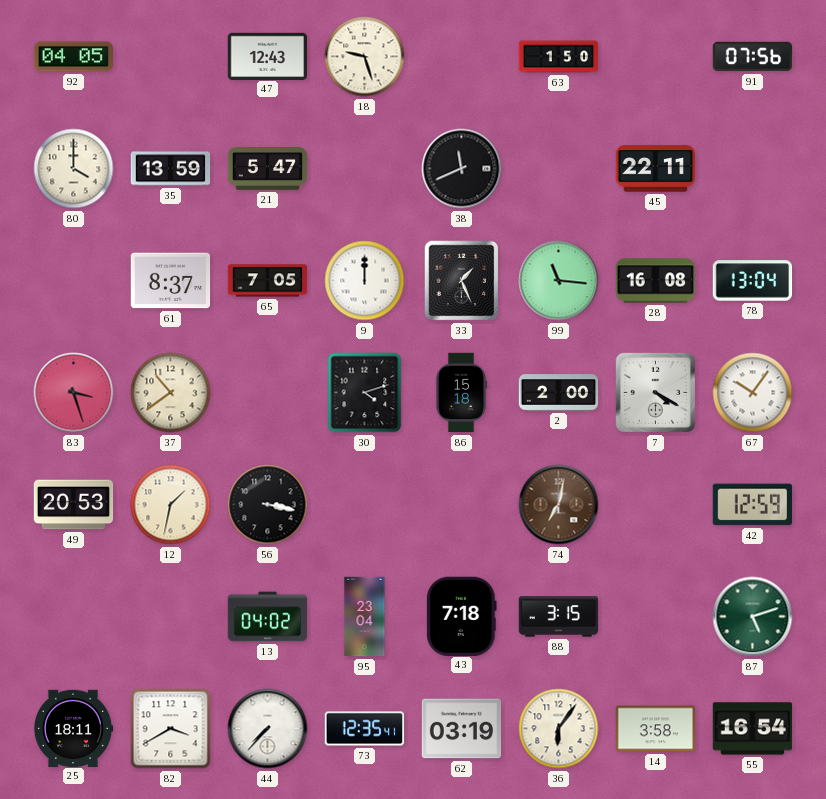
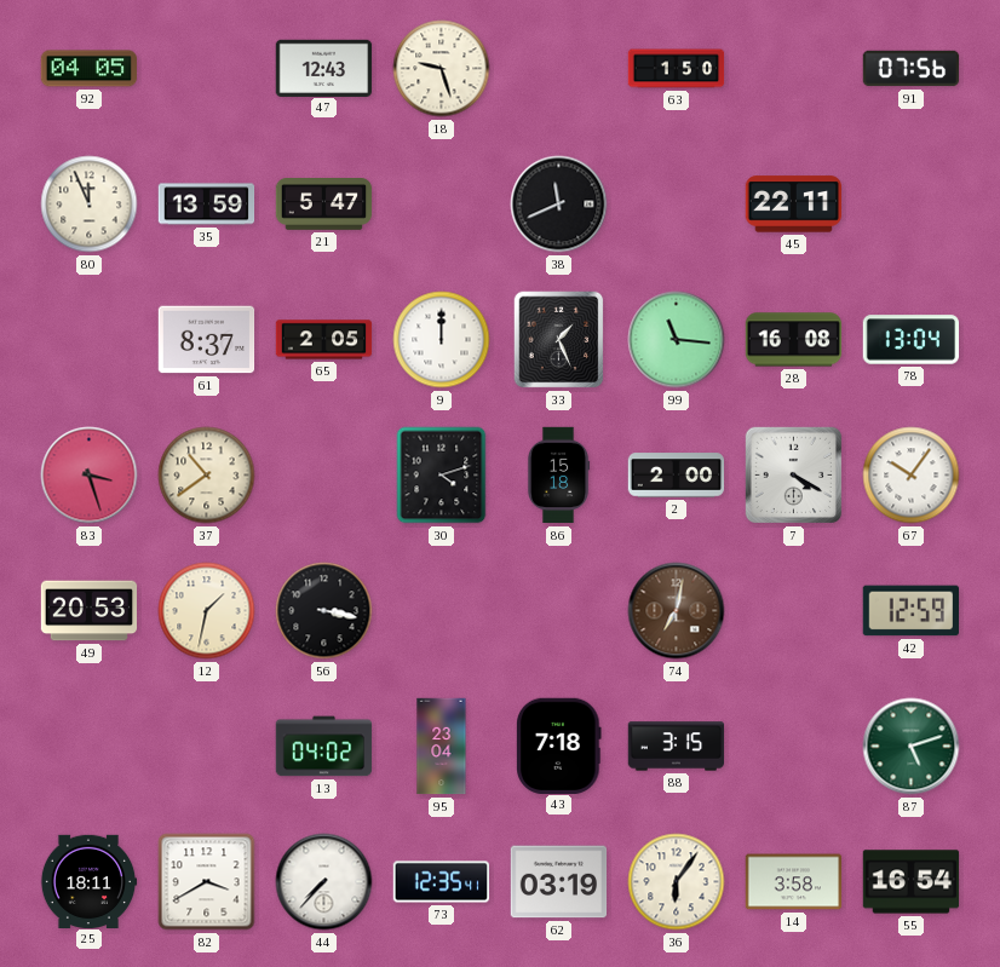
80: 4:00 -> 11:56 (90, 205)
65: 7:05 -> 2:05 (324, 340)
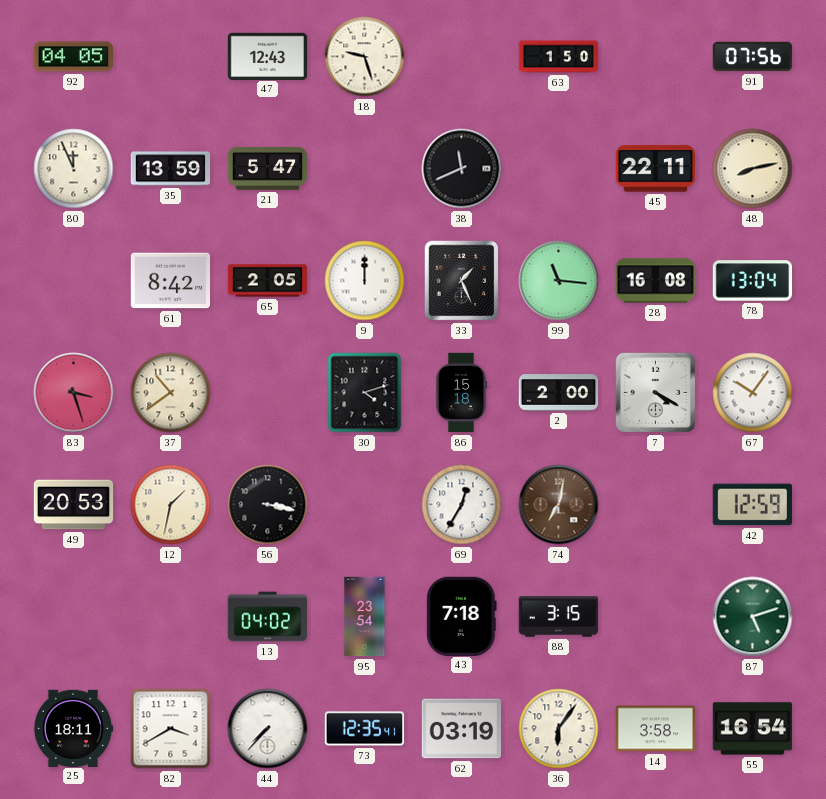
48: none -> 8:13 (753, 169)
61: 8:37 -> 8:42 (171, 281)
69: none -> 12:35 (462, 505)
95: 23:04 -> 23:54 (365, 617)
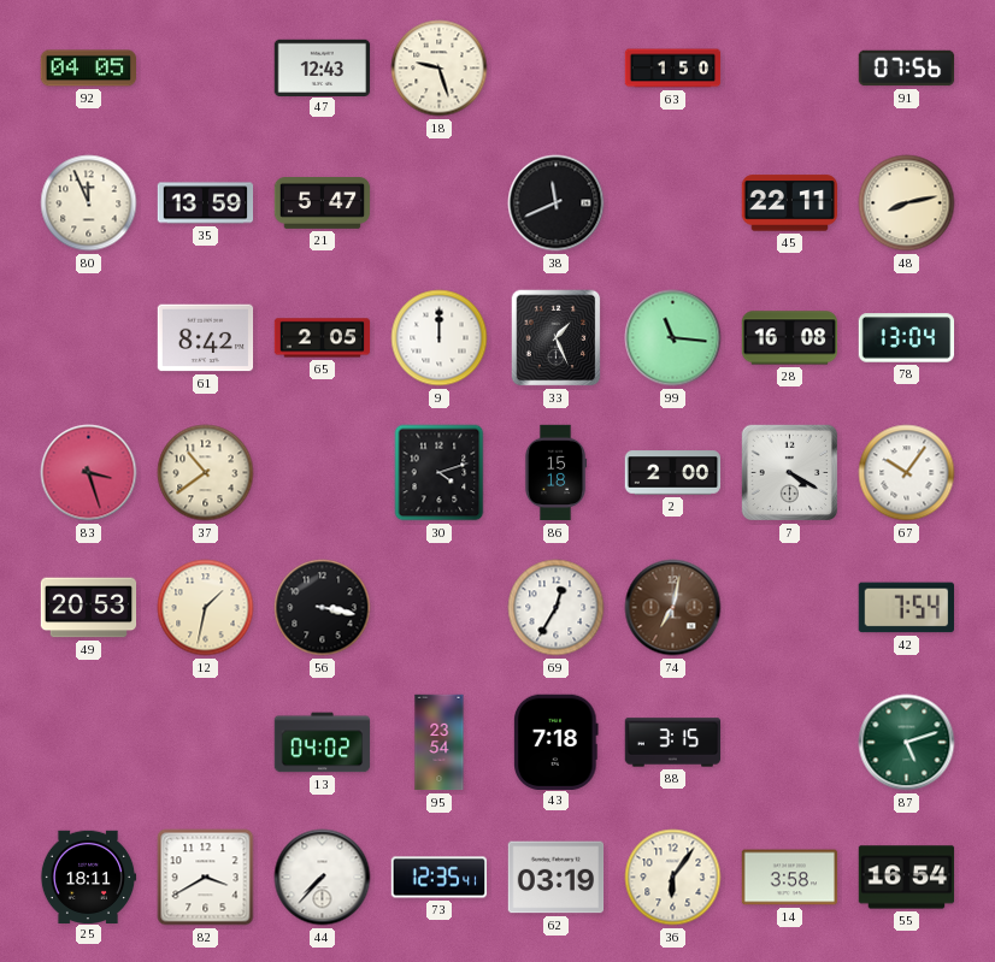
42: 12:59 -> 7:54 (906, 608)
